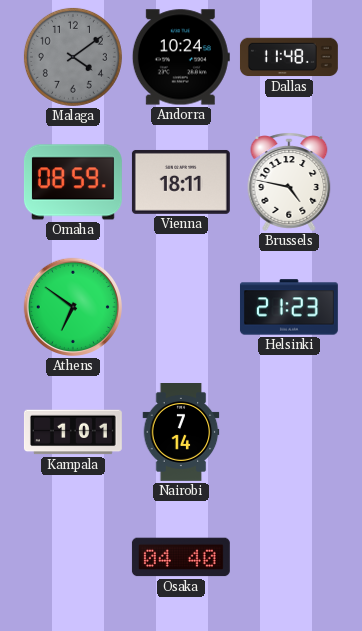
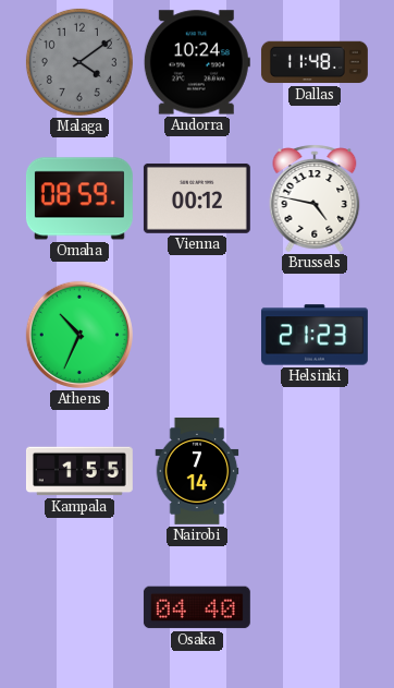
Vienna: 18:11 -> 00:12 (197, 198)
Athens: 6:51 -> 10:34 (79, 335)
Kampala: 1:01 -> 1:55 (79, 471)
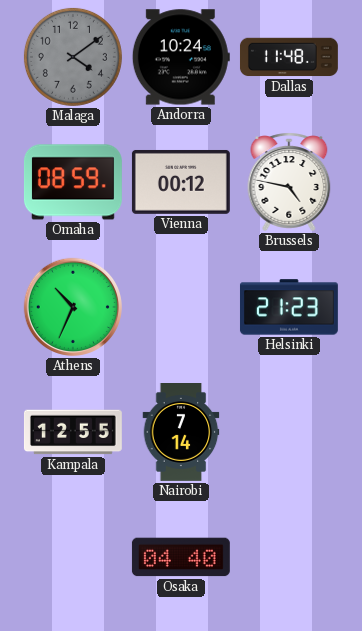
Kampala: 1:55 -> 12:55 (73, 432)
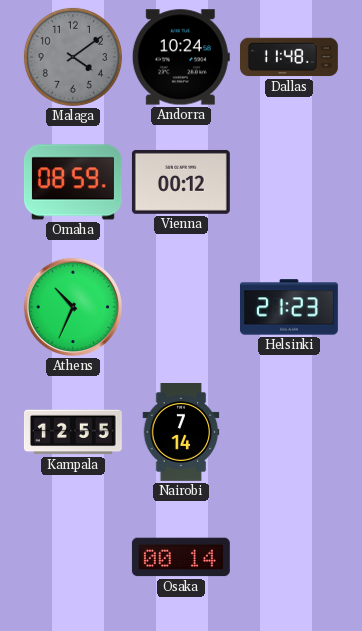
Brussels: 4:47 -> none (289, 182)
Osaka: 04:40 -> 00:14 (181, 557)
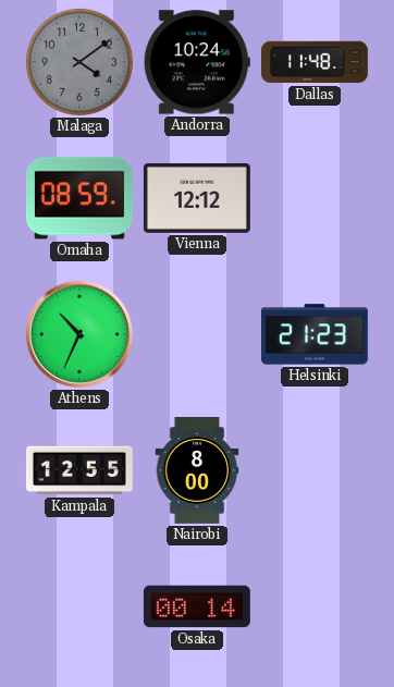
Vienna: 00:12 -> 12:12 (197, 198)
Nairobi: 7:14 -> 8:00 (197, 471)
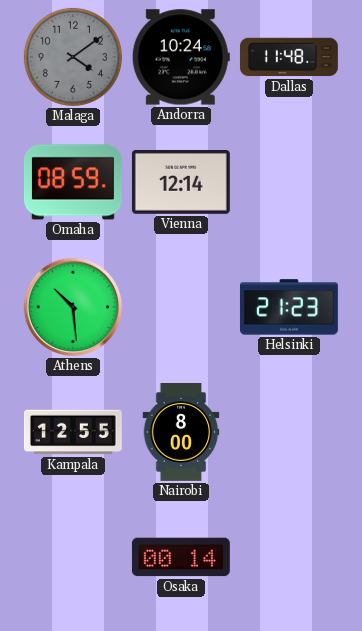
Vienna: 12:12 -> 12:14 (181, 182)
Athens: 10:34 -> 10:29 (73, 307)
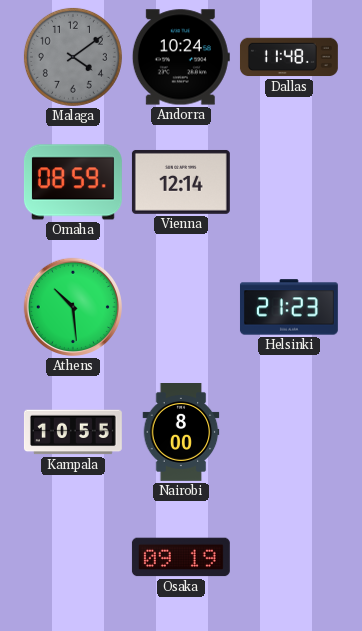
Kampala: 12:55 -> 10:55 (73, 432)
Osaka: 00:14 -> 09:19 (181, 557)
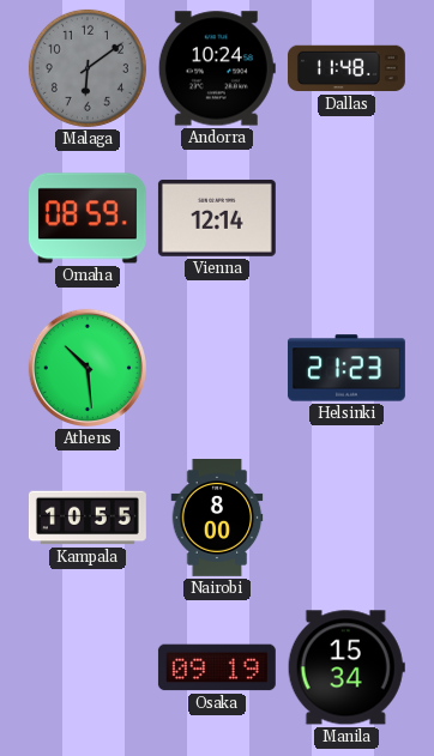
Malaga: 4:09 -> 6:09 (88, 68)
Manila: none -> 15:34 (346, 667)
